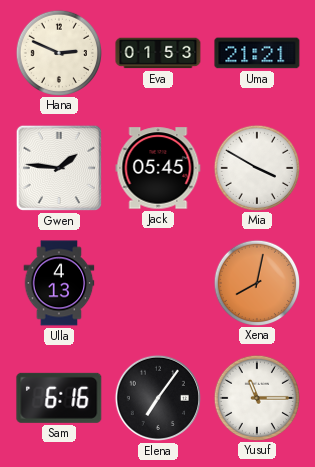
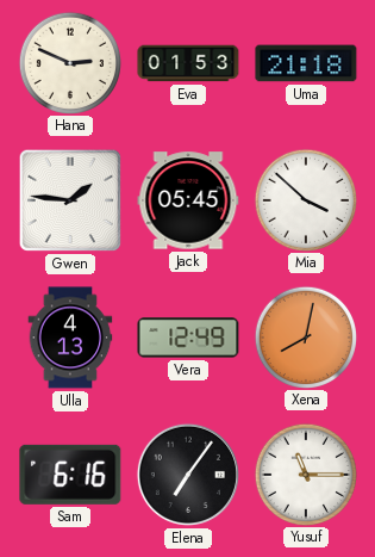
Uma: 21:21 -> 21:18 (306, 63)
Mia: 3:50 -> 3:52 (305, 199)
Vera: none -> 12:49 (188, 338)
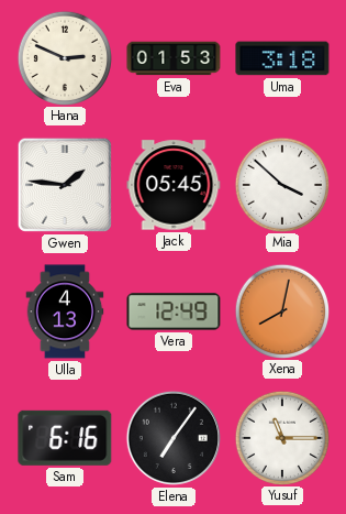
Uma: 21:18 -> 3:18 (282, 58)
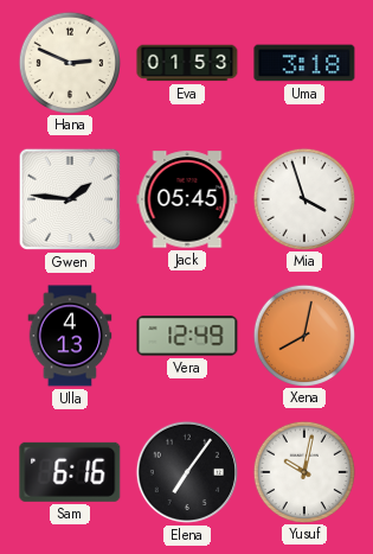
Mia: 3:52 -> 3:57 (303, 198)
Yusuf: 11:15 -> 10:02 (303, 471)
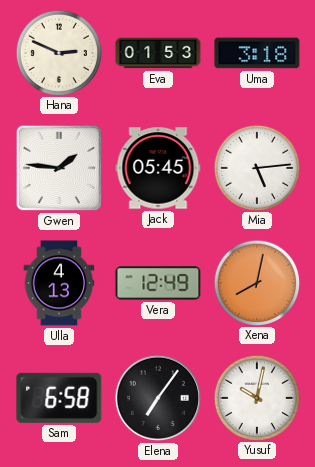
Mia: 3:57 -> 5:14 (256, 167)
Sam: 6:16 -> 6:58 (59, 398)
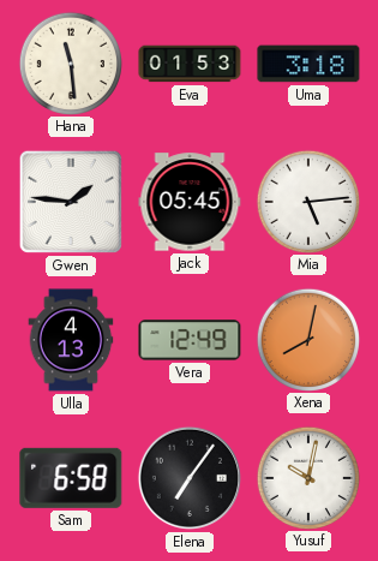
Hana: 2:49 -> 11:29 (70, 62)
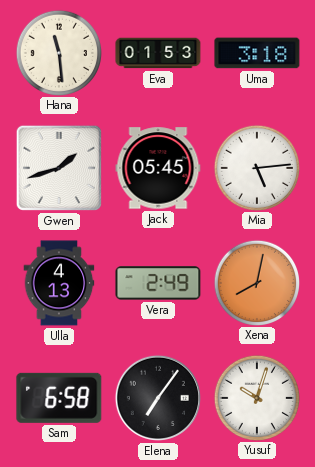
Gwen: 1:46 -> 1:42 (59, 168)
Vera: 12:49 -> 2:49 (158, 283)
Yusuf: 10:02 -> 10:03 (256, 397)
